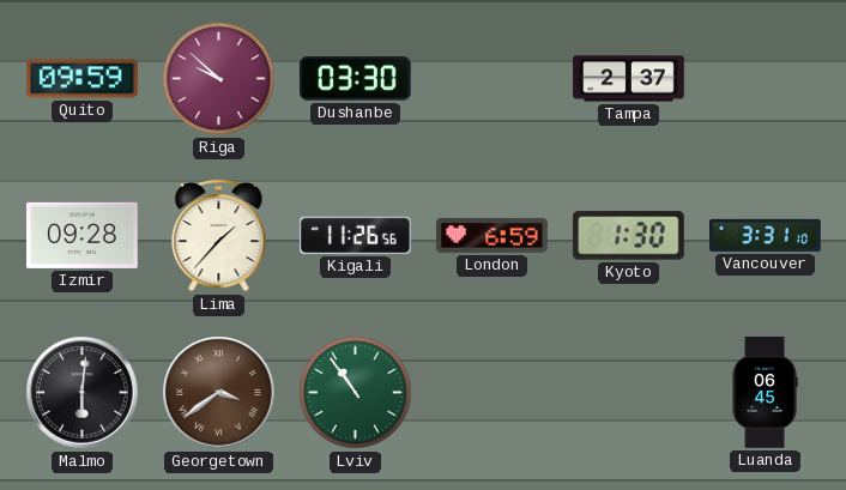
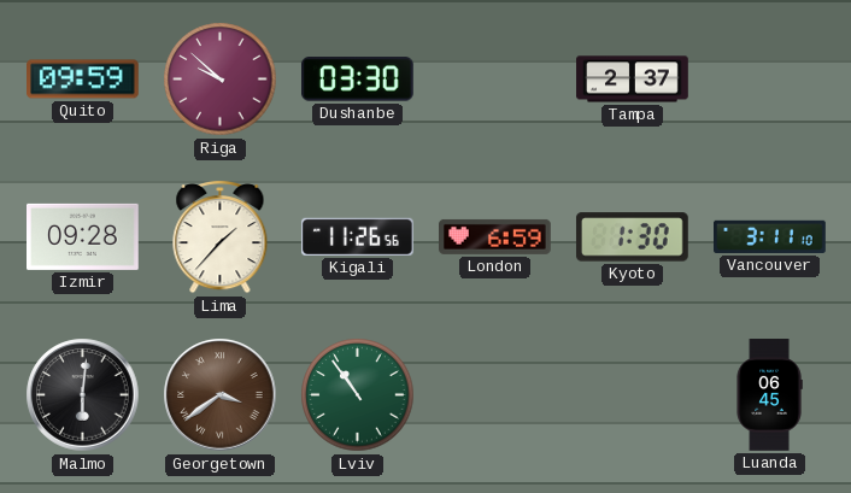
Vancouver: 3:31 -> 3:11 (770, 236)
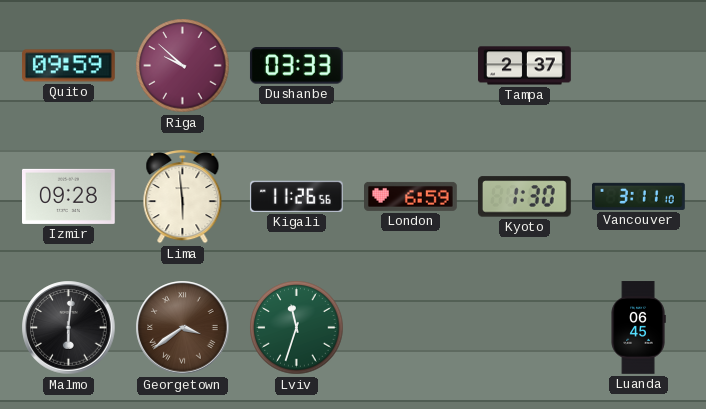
Dushanbe: 03:30 -> 03:33 (296, 66)
Lima: 1:37 -> 5:59 (183, 197)
Lviv: 10:54 -> 11:33 (297, 328)
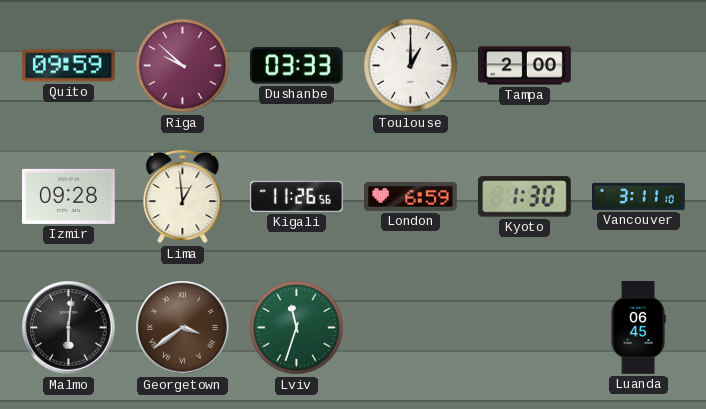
Toulouse: none -> 1:00 (411, 66)
Tampa: 2:37 -> 2:00 (525, 66)
Lima: 5:59 -> 12:59 (183, 197)
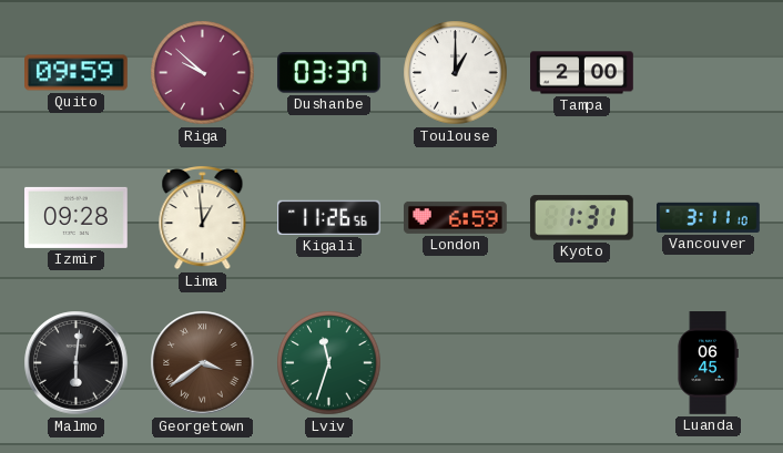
Dushanbe: 03:33 -> 03:37 (328, 73)
Kyoto: 1:30 -> 1:31 (582, 218)
